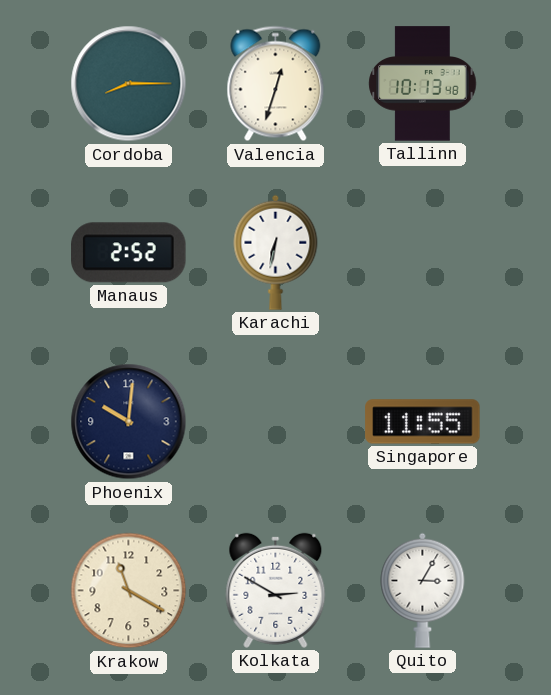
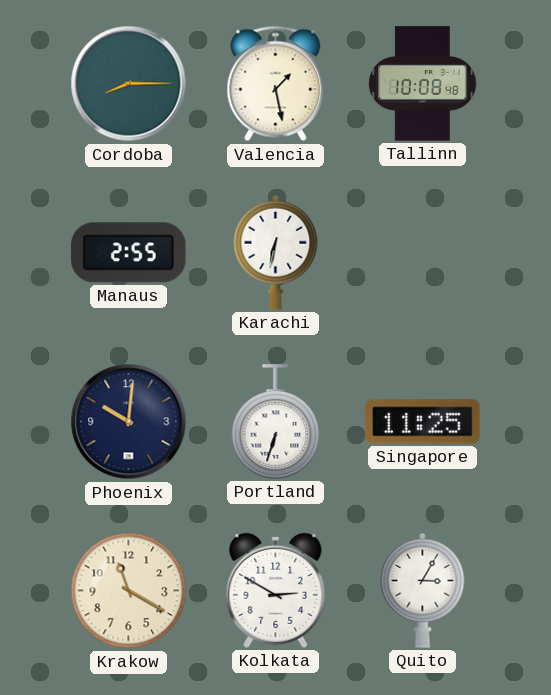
Valencia: 12:33 -> 1:28 (276, 84)
Tallinn: 10:13 -> 10:08 (423, 84)
Manaus: 2:52 -> 2:55 (129, 253)
Portland: none -> 6:33 (276, 422)
Singapore: 11:55 -> 11:25 (423, 422)
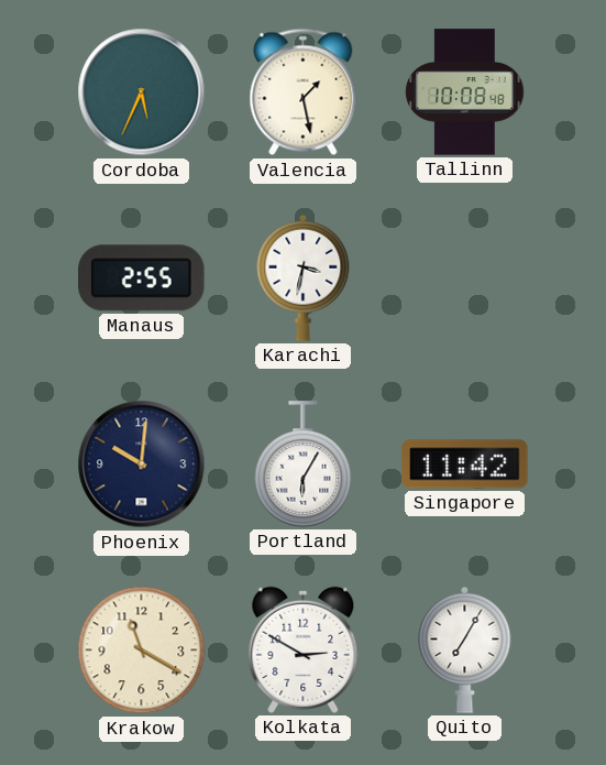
Cordoba: 8:15 -> 5:34 (142, 92)
Karachi: 6:32 -> 3:32 (304, 277)
Portland: 6:33 -> 6:05 (304, 465)
Singapore: 11:25 -> 11:42 (465, 465)
Quito: 3:05 -> 7:05 (465, 649)
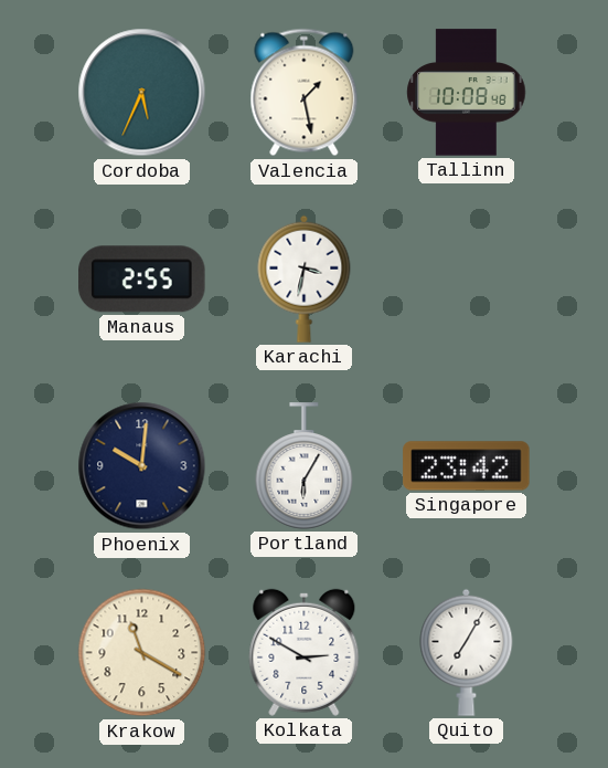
Singapore: 11:42 -> 23:42 (467, 466)
